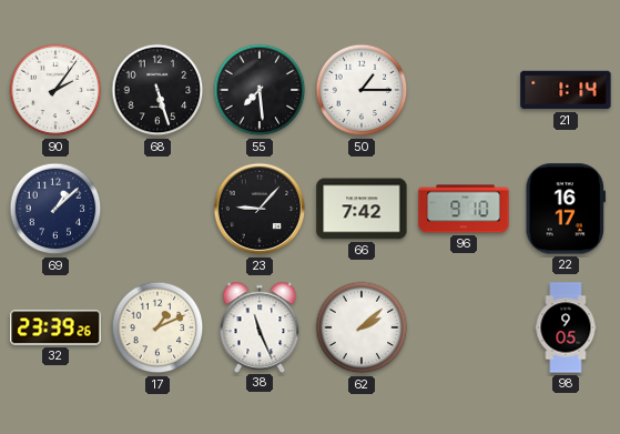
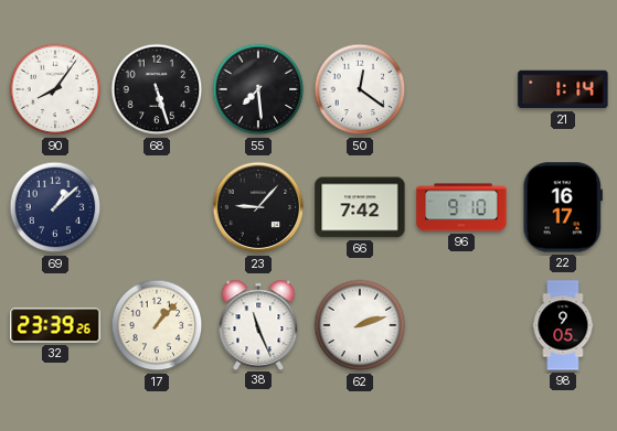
90: 2:06 -> 8:06 (55, 89)
50: 1:15 -> 12:21 (360, 89)
17: 1:11 -> 1:07 (157, 325)
62: 2:08 -> 2:12 (360, 325)
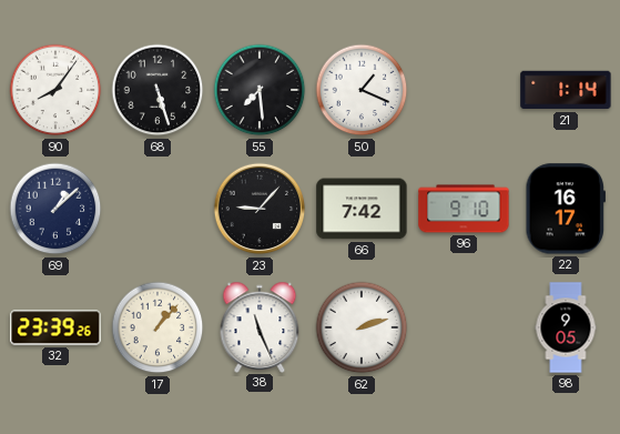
50: 12:21 -> 1:19 (362, 90)
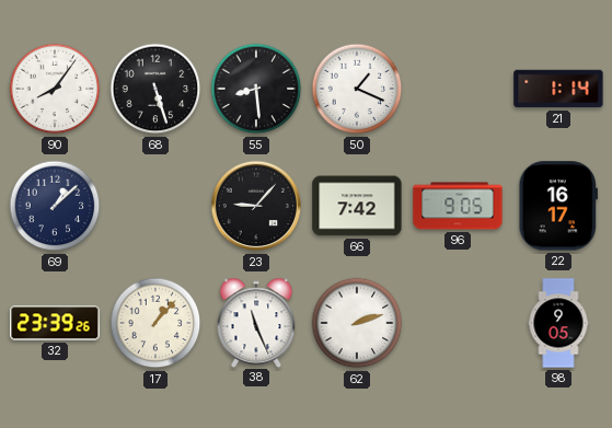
55: 7:29 -> 8:29 (256, 89)
96: 9:10 -> 9:05 (458, 206)
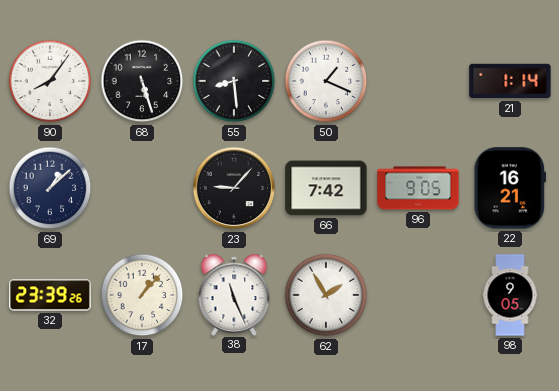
22: 16:17 -> 16:21 (509, 188)
62: 2:12 -> 1:55 (326, 295)
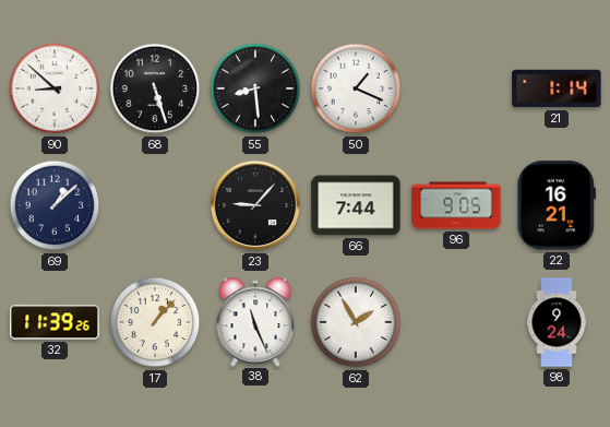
90: 8:06 -> 8:52 (55, 88)
66: 7:42 -> 7:44 (356, 205)
32: 23:39 -> 11:39 (55, 322)
98: 9:05 -> 9:24 (557, 322)
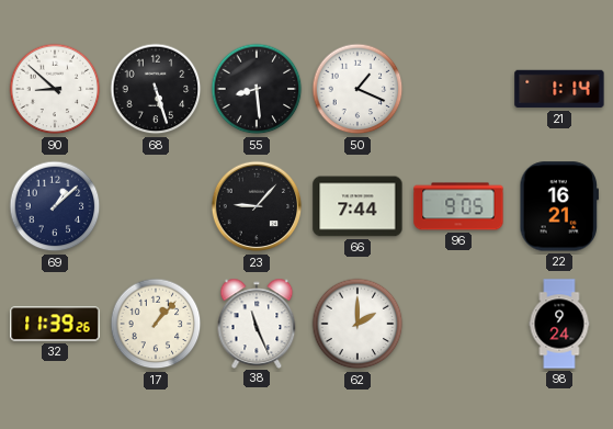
62: 1:55 -> 2:00 (357, 324)
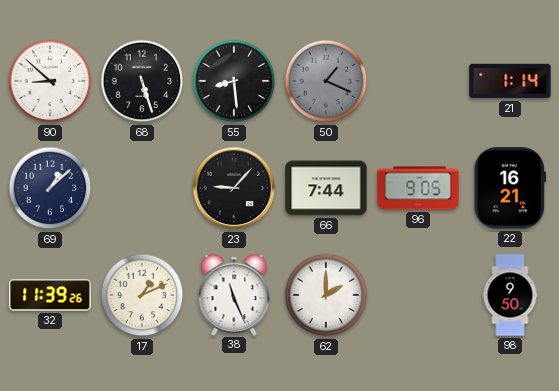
50 dial: white -> grey (326, 81)
17: 1:07 -> 1:11 (142, 295)
98: 9:24 -> 9:50 (510, 295)
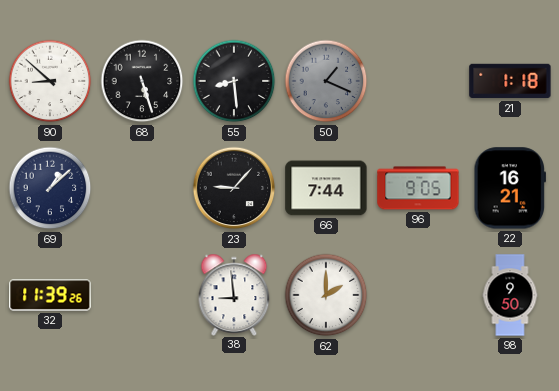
21: 1:14 -> 1:18 (510, 81)
17: 1:11 -> none (142, 295)
38: 11:26 -> 8:59 (234, 294)
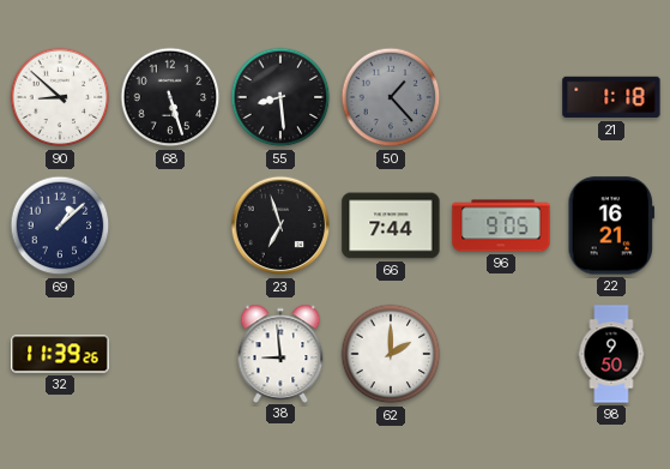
50: 1:19 -> 1:23 (391, 97)
23: 9:07 -> 6:57 (280, 226)
